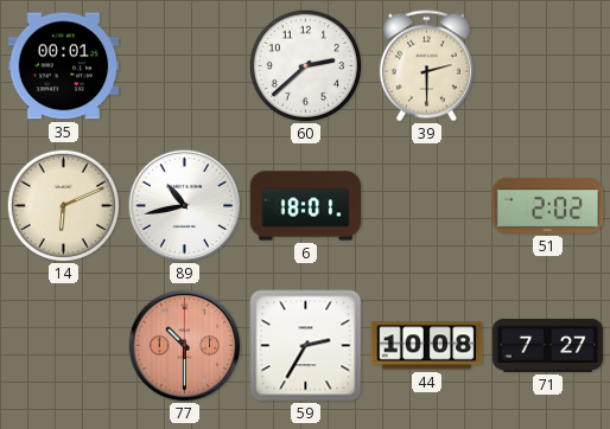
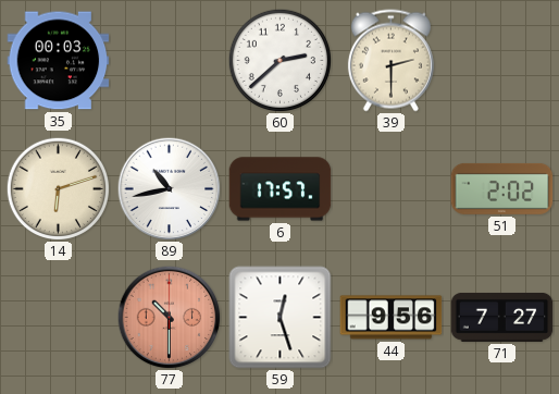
35: 00:01 -> 00:03 (59, 61)
14: 6:11 -> 6:12 (58, 188)
6: 18:01 -> 17:57 (281, 189)
59: 2:35 -> 12:27 (281, 318)
44: 10:08 -> 9:56 (392, 318)
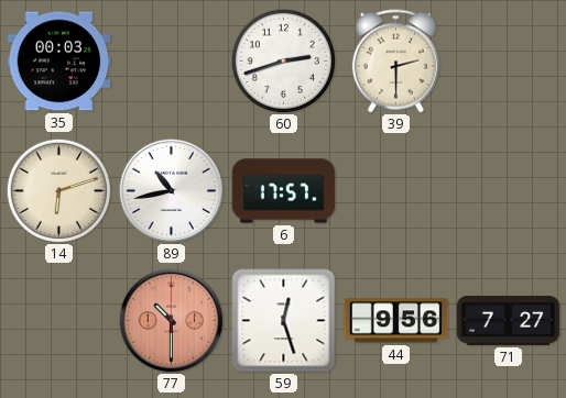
60: 2:38 -> 2:42 (283, 60)
51: 2:02 -> none (502, 188)
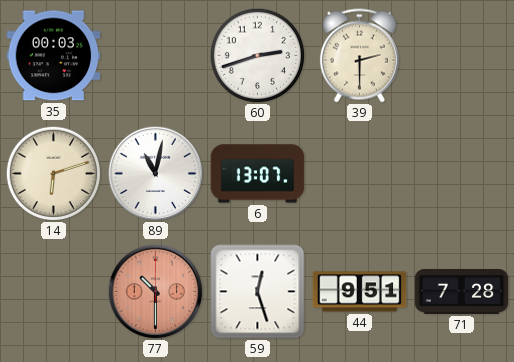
89: 10:43 -> 11:02 (155, 173)
6: 17:57 -> 13:07 (258, 174)
44: 9:56 -> 9:51 (360, 292)
71: 7:27 -> 7:28 (462, 291)
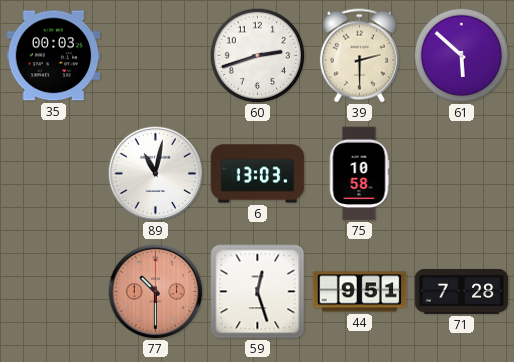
61: none -> 5:52 (461, 55)
14: 6:12 -> none (53, 173)
6: 13:07 -> 13:03 (258, 174)
75: none -> 10:58 (359, 174)
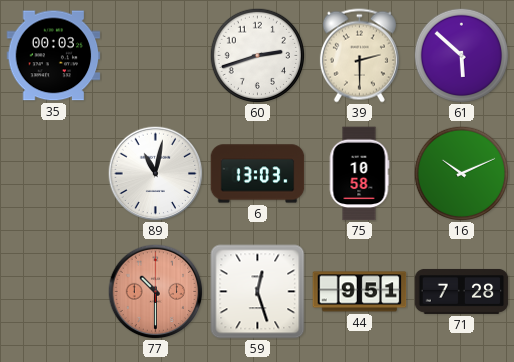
16: none -> 10:11 (461, 173)
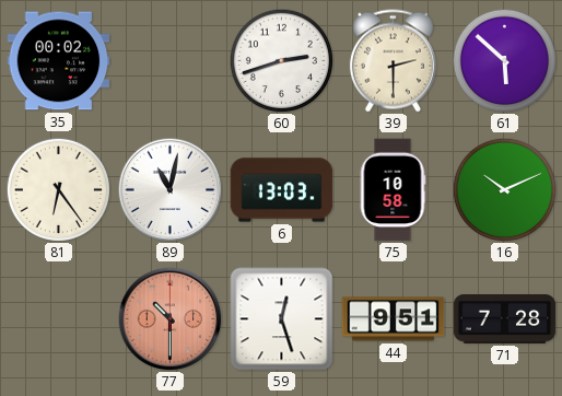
35: 00:03 -> 00:02 (59, 61)
81: none -> 6:24 (58, 189)
